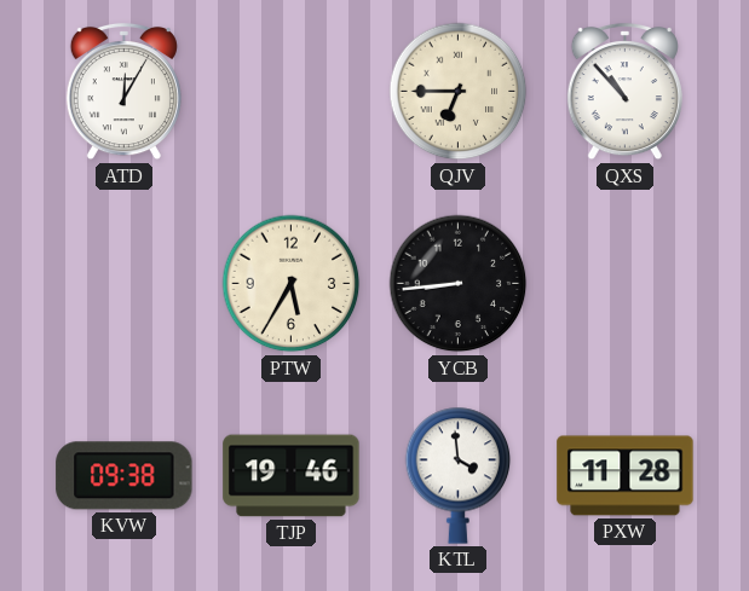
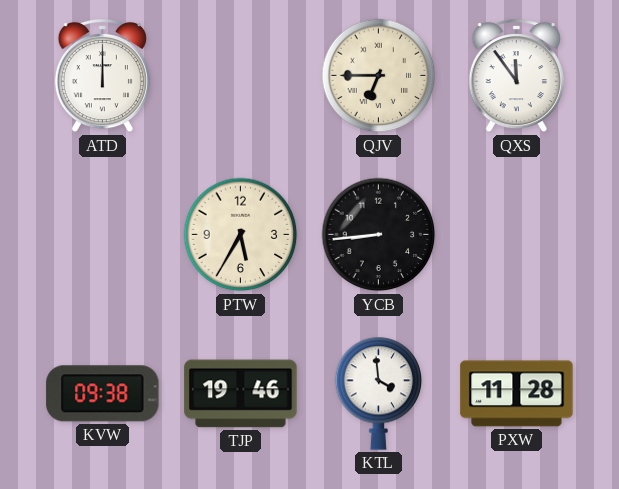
ATD: 12:05 -> 12:00 (102, 76)
QXS: 10:53 -> 11:54 (516, 76)
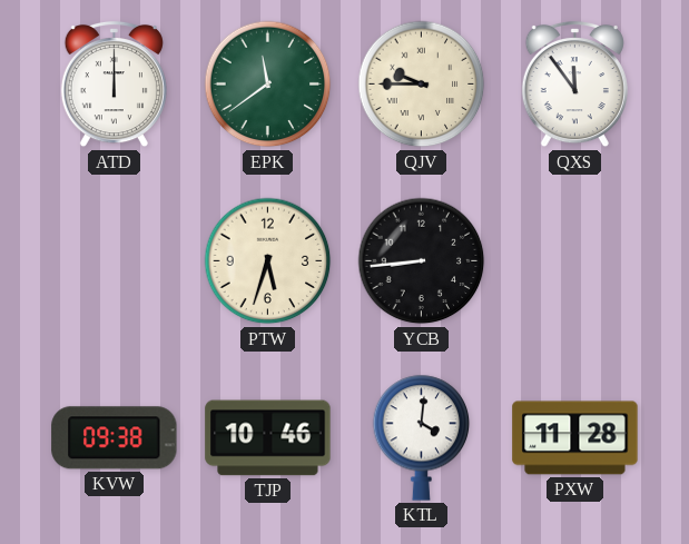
EPK: none -> 11:39 (268, 85)
QJV: 6:45 -> 9:45 (422, 85)
PTW: 5:35 -> 5:33 (268, 261)
TJP: 19:46 -> 10:46 (268, 438)
KTL: 3:59 -> 4:01 (422, 437)
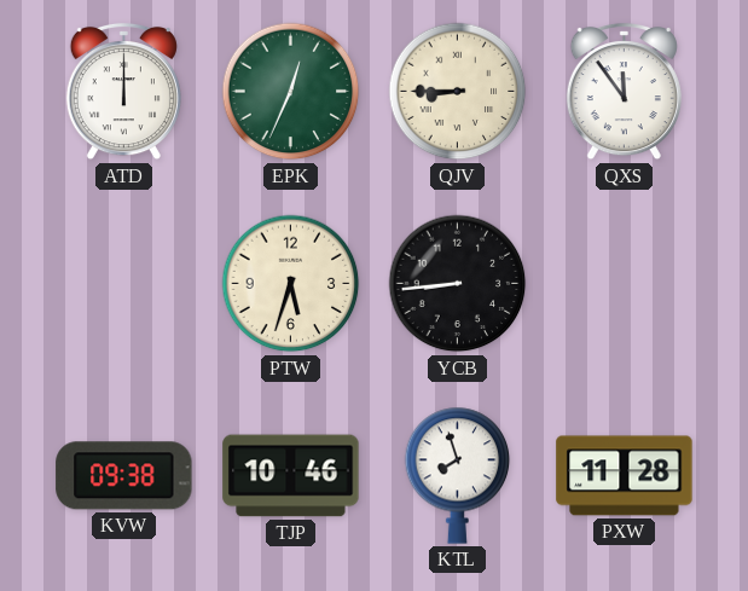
EPK: 11:39 -> 12:34 (291, 92)
QJV: 9:45 -> 8:45 (458, 92)
KTL: 4:01 -> 7:57 (458, 475)
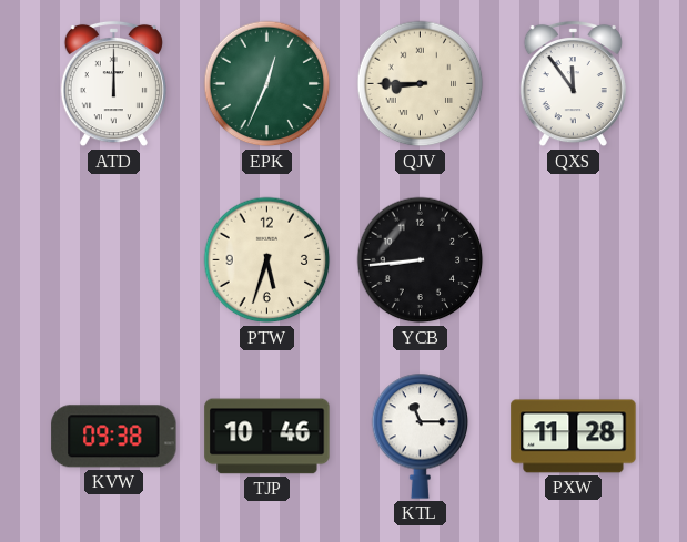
KTL: 7:57 -> 11:15 (421, 436)
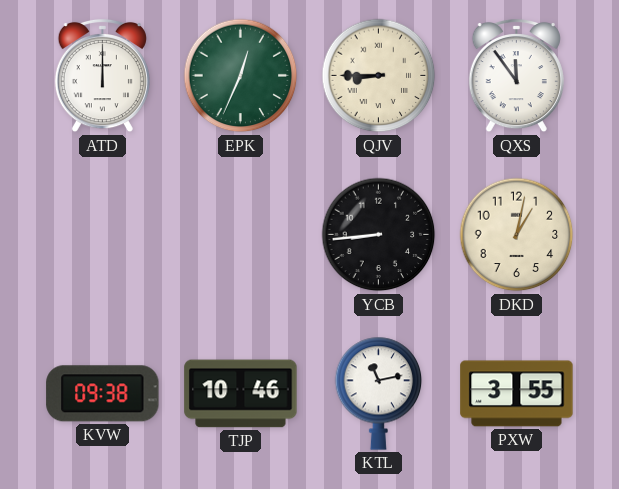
PTW: 5:33 -> none (267, 260)
DKD: none -> 1:02 (517, 235)
KTL: 11:15 -> 11:13 (379, 393)
PXW: 11:28 -> 3:55 (517, 394)
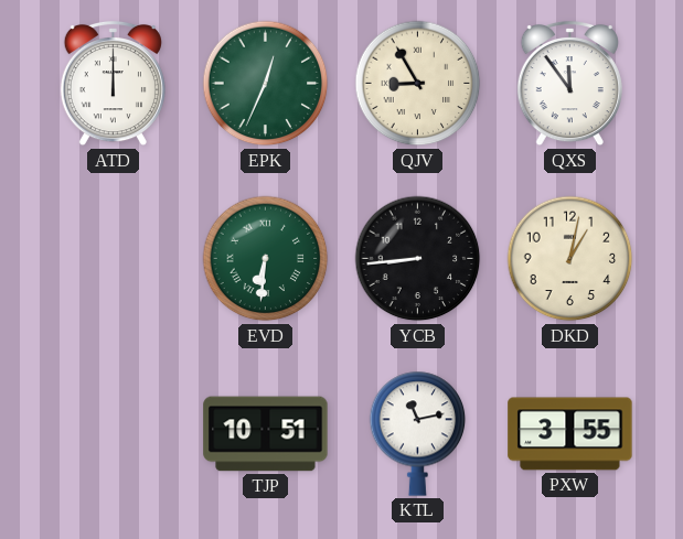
QJV: 8:45 -> 8:55 (418, 84)
EVD: none -> 6:31 (266, 259)
KVW: 09:38 -> none (103, 394)
TJP: 10:46 -> 10:51 (266, 434)
